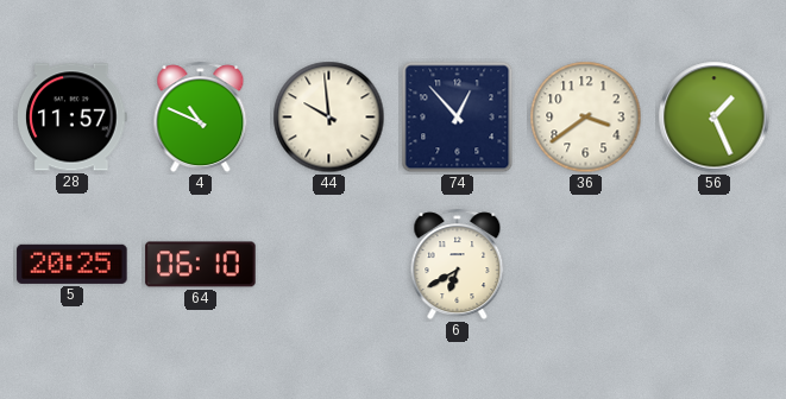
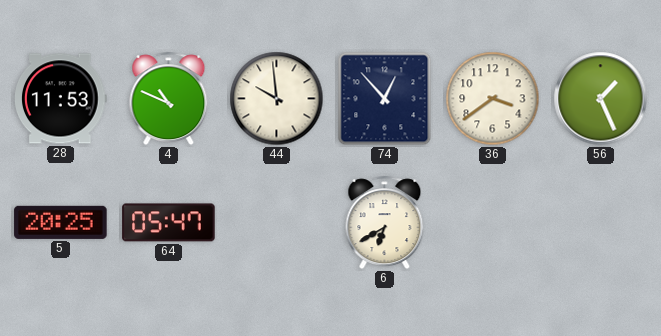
28: 11:57 -> 11:53 (61, 99)
64: 06:10 -> 05:47 (169, 223)
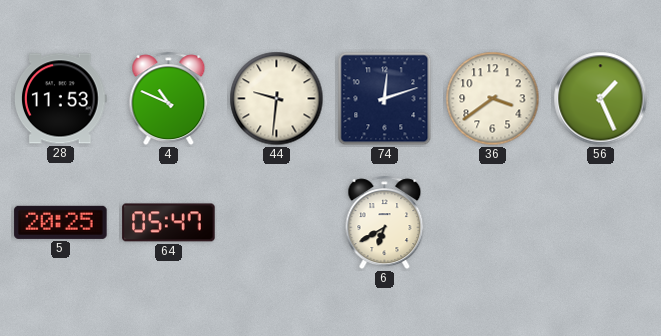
44: 9:59 -> 9:31 (277, 99)
74: 12:53 -> 12:12 (385, 99)
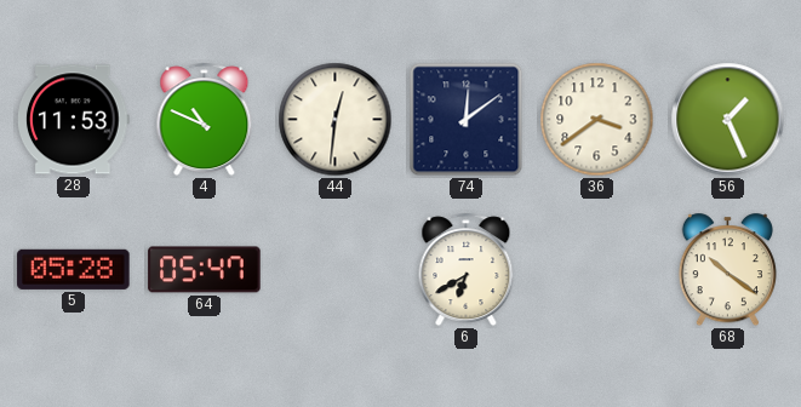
44: 9:31 -> 12:31 (336, 120)
74: 12:12 -> 12:09 (467, 120)
5: 20:25 -> 05:28 (74, 269)
68: none -> 10:21 (727, 270)
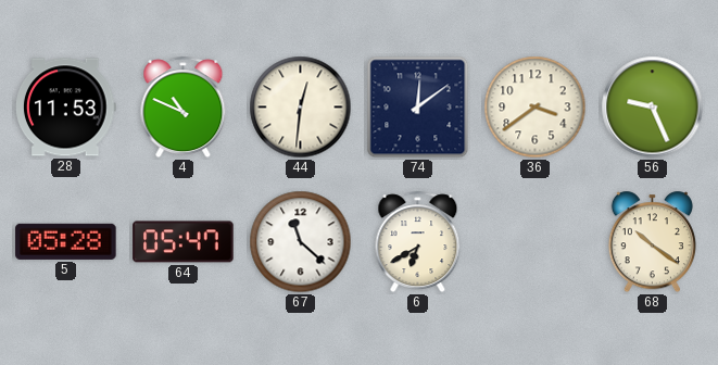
56: 1:26 -> 9:26 (653, 108)
67: none -> 11:22 (301, 242)
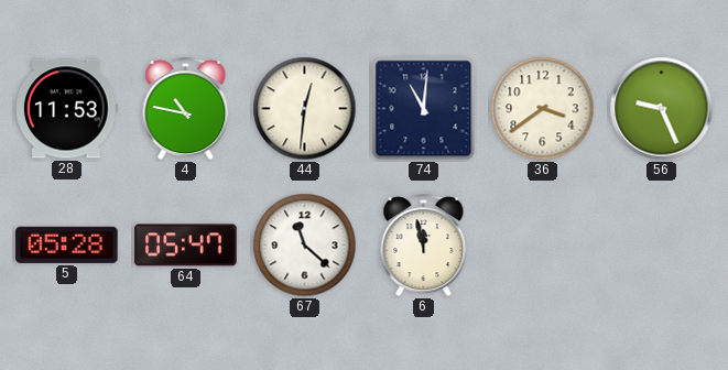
4: 10:49 -> 10:47 (186, 109)
74: 12:09 -> 11:01 (424, 109)
6: 6:40 -> 11:58 (424, 246)
68: 10:21 -> none (652, 242)
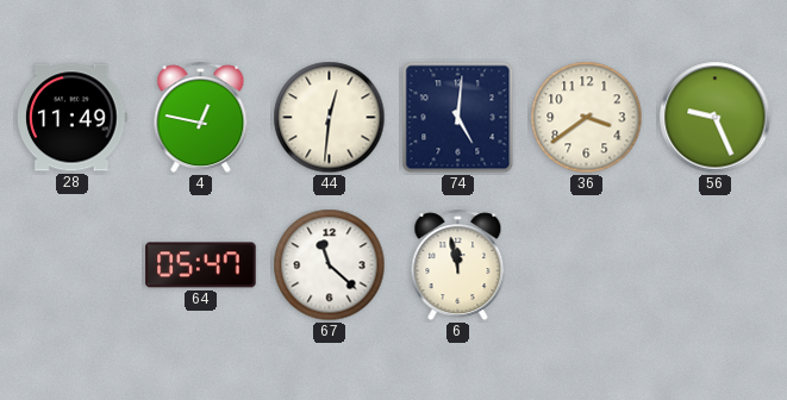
28: 11:53 -> 11:49 (73, 118)
4: 10:47 -> 12:47 (201, 118)
74: 11:01 -> 5:01 (458, 118)
5: 05:28 -> none (67, 244)
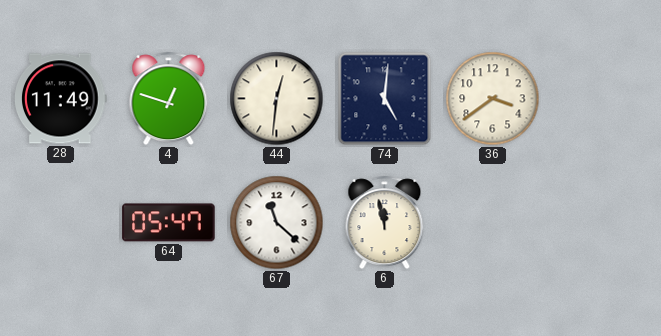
4: 12:47 -> 12:48 (169, 99)
56: 9:26 -> none (716, 118)
